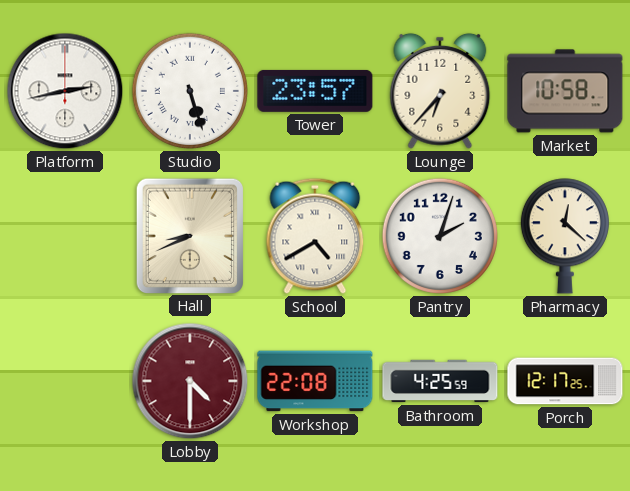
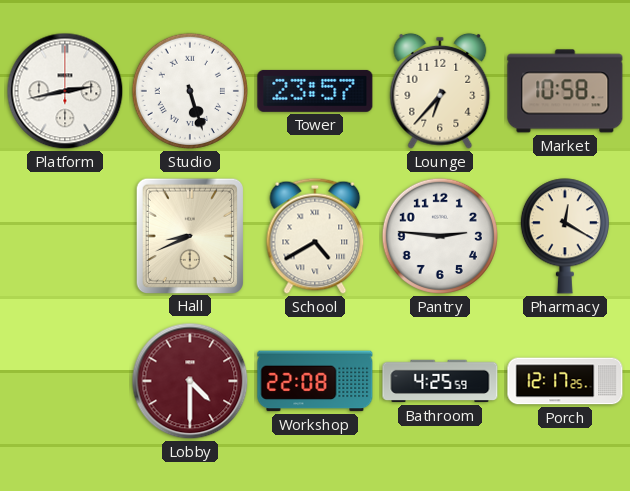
Pantry: 2:03 -> 2:46 (440, 236)
Pharmacy: 12:22 -> 12:20 (565, 236)
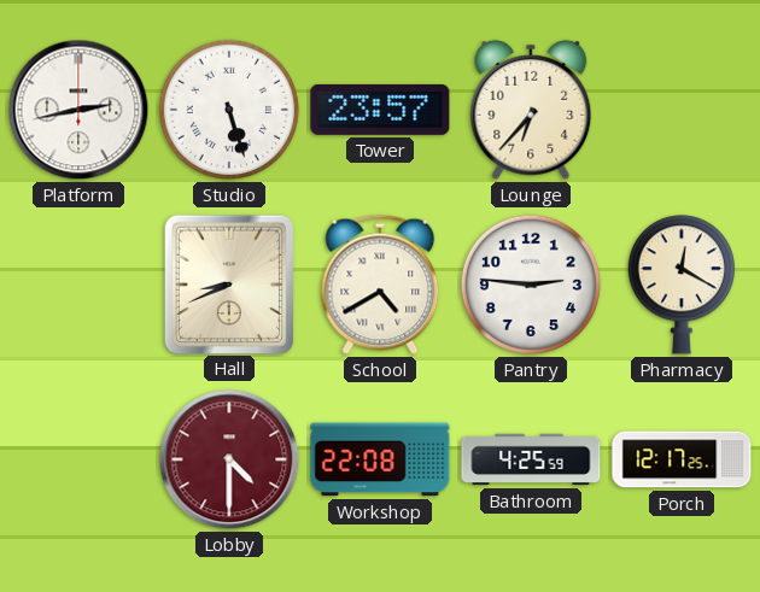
Market: 10:58 -> none (565, 91)
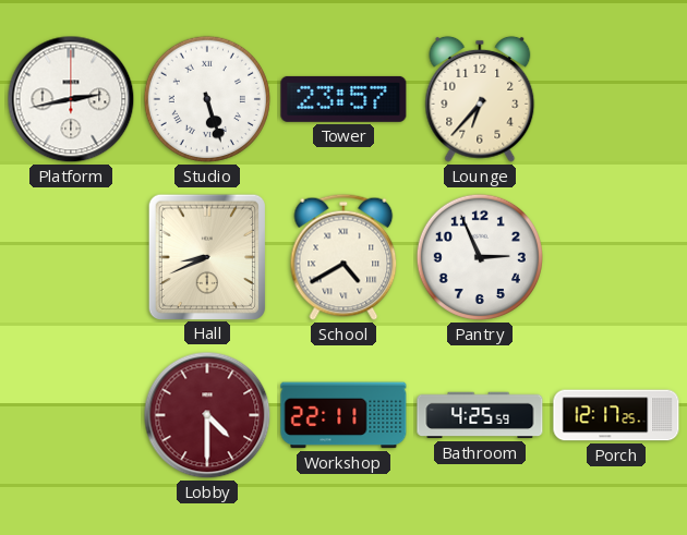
Pantry: 2:46 -> 2:56 (480, 257)
Pharmacy: 12:20 -> none (682, 285)
Workshop: 22:08 -> 22:11 (343, 415)
